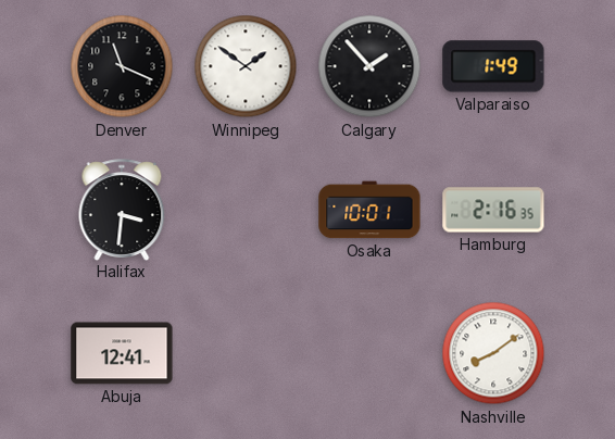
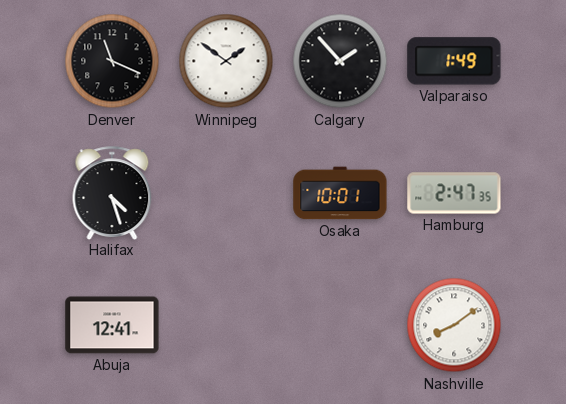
Halifax: 3:31 -> 4:27 (112, 193)
Hamburg: 2:16 -> 2:47 (454, 193)
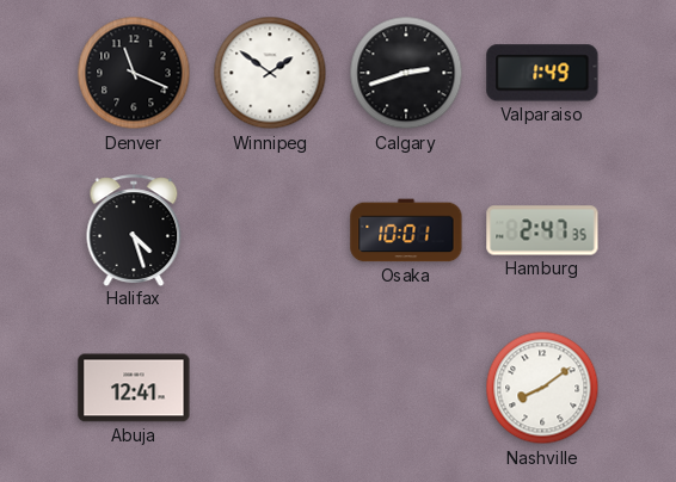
Calgary: 1:53 -> 2:42 (406, 73)
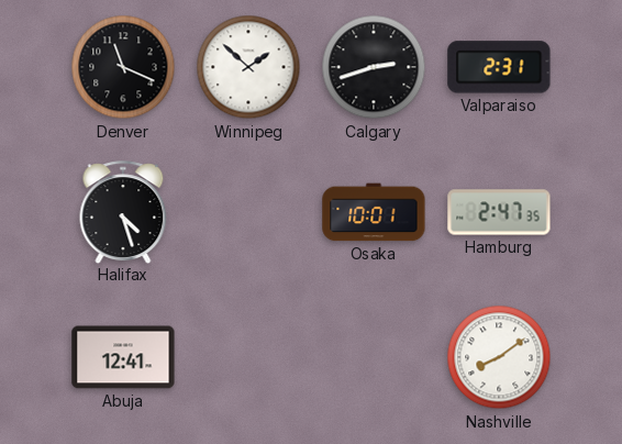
Winnipeg: 1:51 -> 1:52 (248, 67)
Valparaiso: 1:49 -> 2:31 (499, 67)
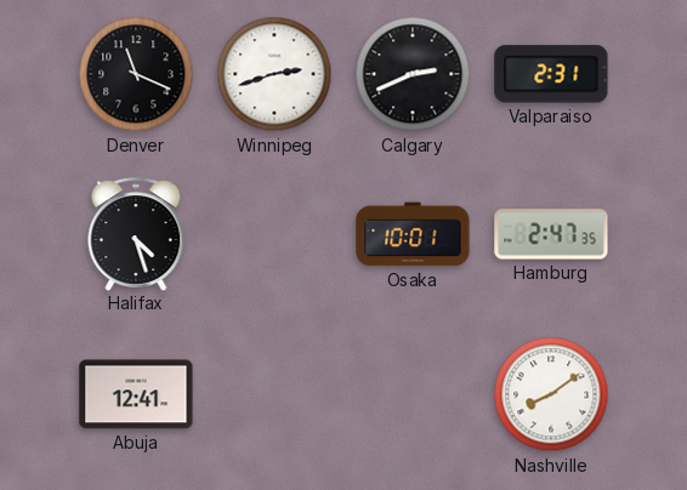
Winnipeg: 1:52 -> 2:42 (274, 74)
Calgary: 2:42 -> 2:41 (413, 74)
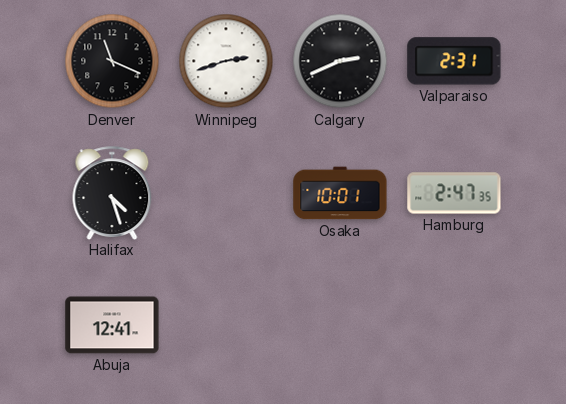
Nashville: 8:09 -> none (551, 394)
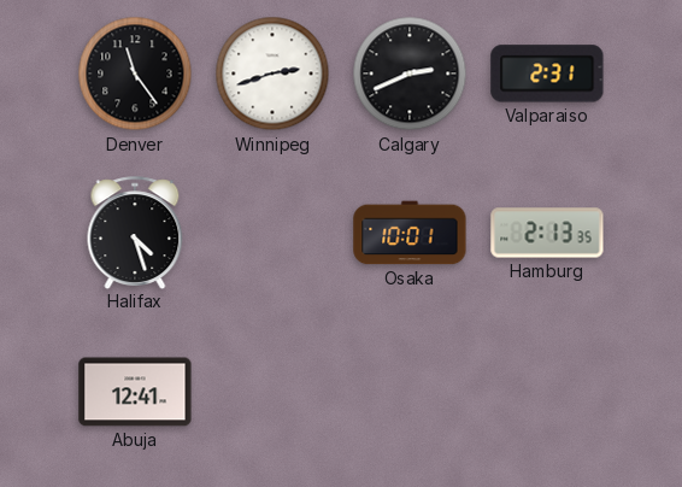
Denver: 11:19 -> 11:24 (135, 74)
Hamburg: 2:47 -> 2:13 (547, 233)
